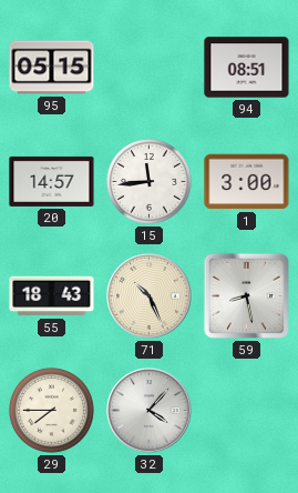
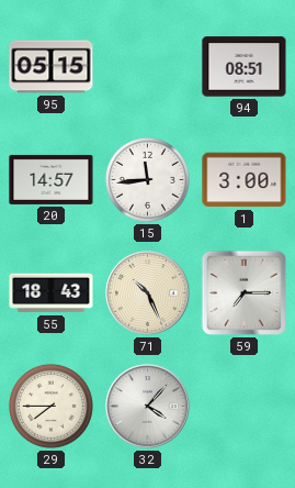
59: 8:28 -> 7:15 (243, 292)
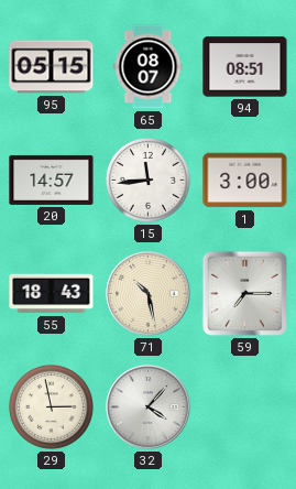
65: none -> 08:07 (149, 67)
71: 10:26 -> 10:28 (149, 294)
29: 7:45 -> 2:58 (51, 406)
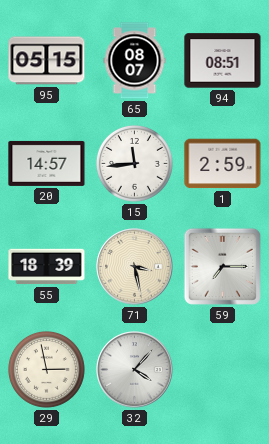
1: 3:00 -> 2:59 (223, 164)
55: 18:43 -> 18:39 (47, 267)
71: 10:28 -> 3:28 (135, 267)
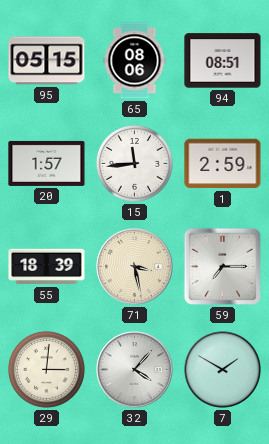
65: 08:07 -> 08:06 (135, 61)
20: 14:57 -> 1:57 (47, 163)
29: 2:58 -> 3:01 (46, 369)
7: none -> 1:50 (223, 370)
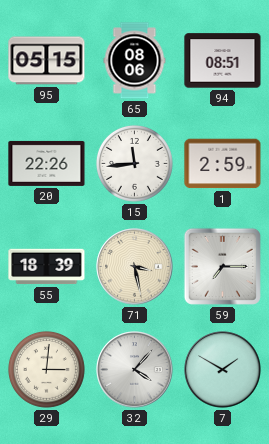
20: 1:57 -> 22:26 (47, 163)
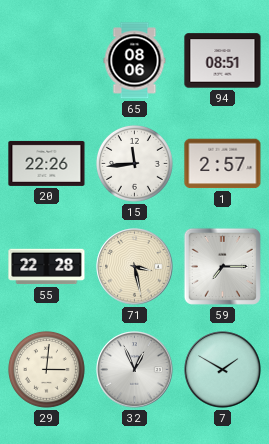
95: 05:15 -> none (47, 61)
1: 2:59 -> 2:57 (223, 164)
55: 18:39 -> 22:28 (47, 267)
32: 4:07 -> 12:56 (135, 370)
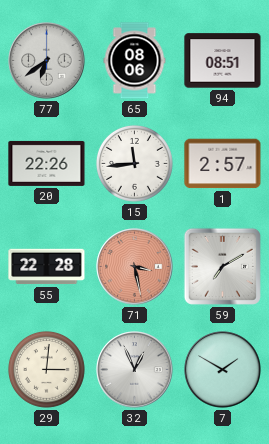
77: none -> 6:39 (47, 61)
71 dial: cream -> salmon (135, 267)
59: 7:15 -> 7:10 (222, 266)
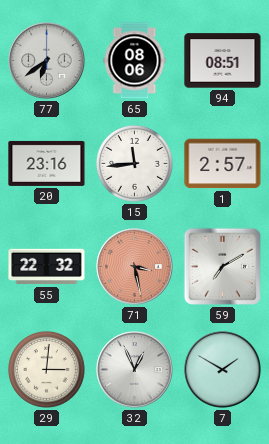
20: 22:26 -> 23:16 (47, 163)
55: 22:28 -> 22:32 (47, 267)
